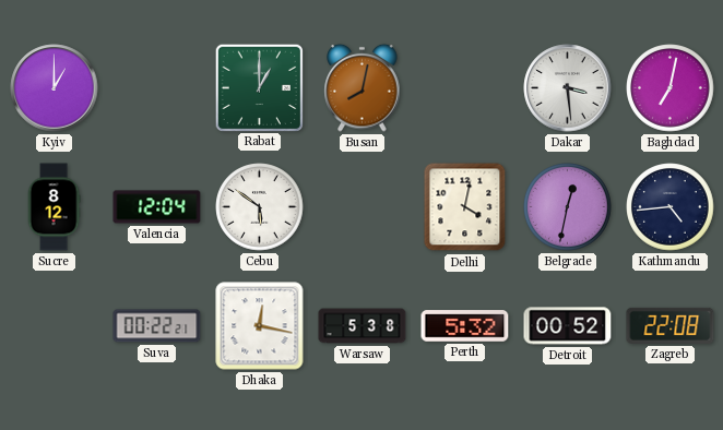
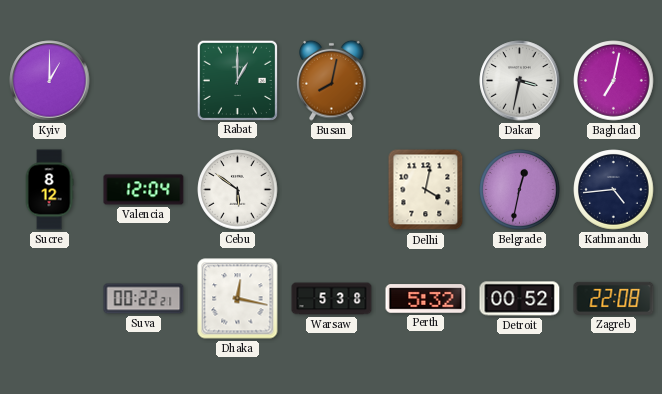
Dakar: 3:29 -> 3:32 (520, 81)
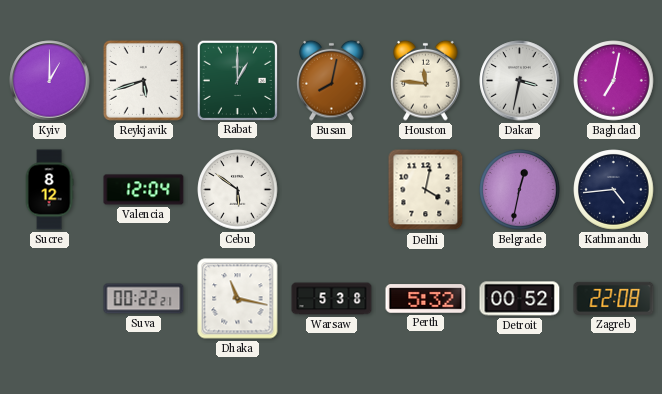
Reykjavik: none -> 5:42 (143, 80)
Houston: none -> 11:46 (426, 80)
Dhaka: 12:17 -> 11:17 (238, 299)
